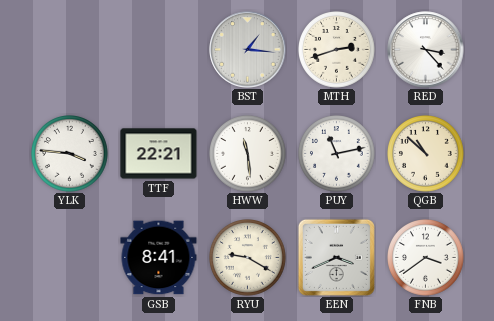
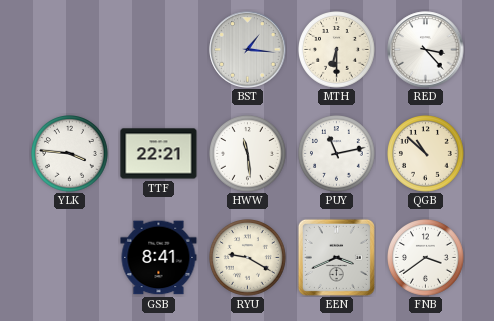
MTH: 2:42 -> 6:30 (337, 50)
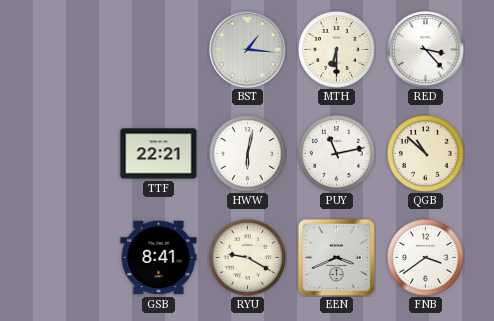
YLK: 3:46 -> none (70, 154)
HWW: 11:29 -> 6:02 (248, 154)
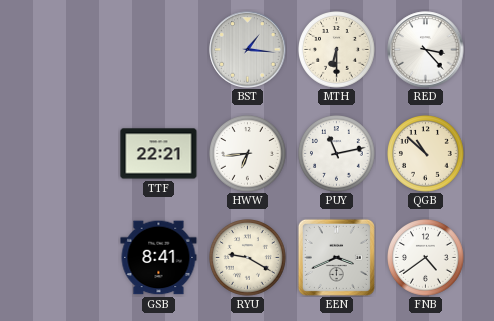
HWW: 6:02 -> 6:44 (248, 154)
FNB: 3:39 -> 4:39 (426, 258)
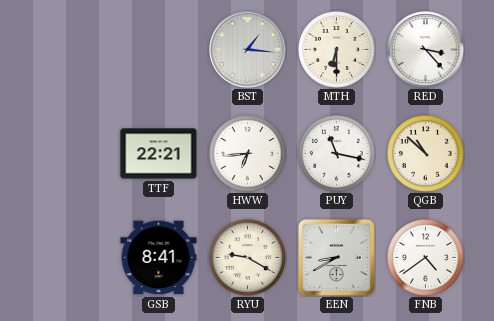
PUY: 11:13 -> 11:17 (337, 154)
EEN: 3:41 -> 8:40 (336, 257)
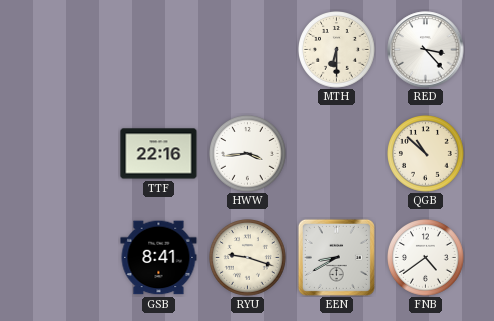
BST: 1:16 -> none (248, 50)
TTF: 22:21 -> 22:16 (159, 154)
HWW: 6:44 -> 3:44 (248, 154)
PUY: 11:17 -> none (337, 154)
RYU: 9:20 -> 9:18 (248, 258)
